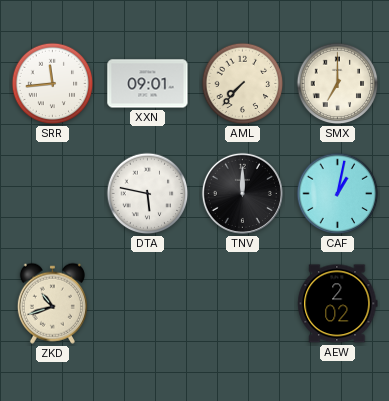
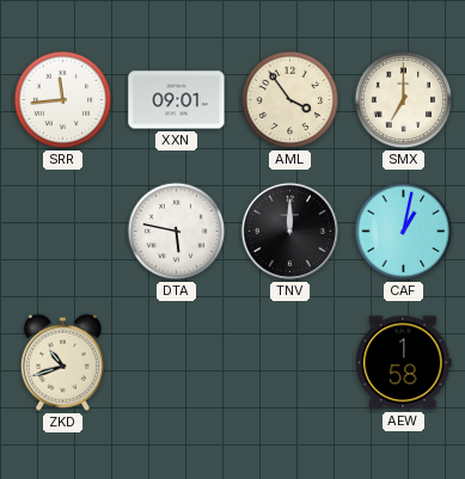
AML: 7:37 -> 3:54 (290, 100)
AEW: 2:02 -> 1:58 (404, 363)
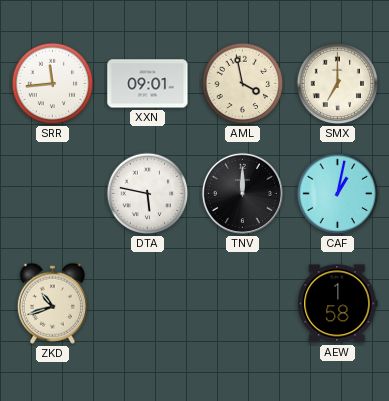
AML: 3:54 -> 3:58 (243, 84)
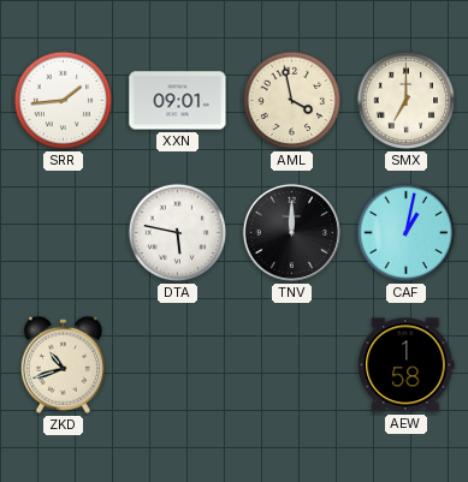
SRR: 11:44 -> 1:44 (64, 101)
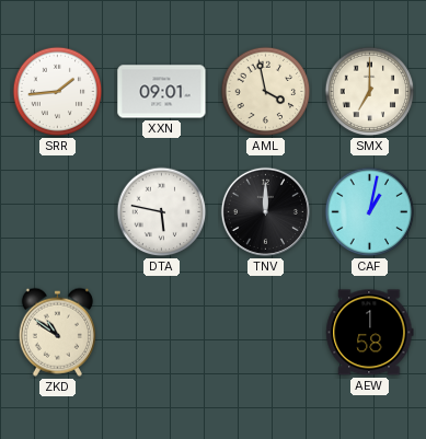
ZKD: 10:42 -> 10:51 (57, 332)
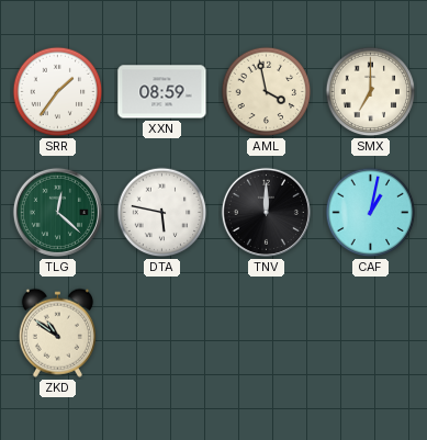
SRR: 1:44 -> 1:36 (58, 92)
XXN: 09:01 -> 08:59 (162, 92)
TLG: none -> 12:22 (57, 212)
AEW: 1:58 -> none (370, 333)
